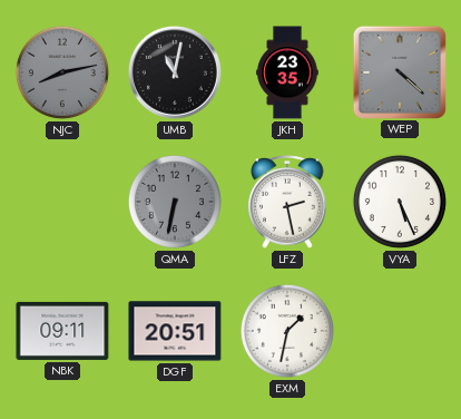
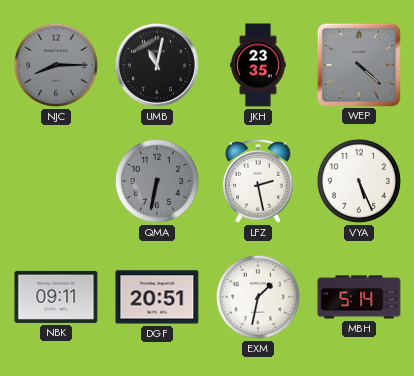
NJC: 8:13 -> 8:15 (56, 65)
MBH: none -> 5:14 (359, 297)
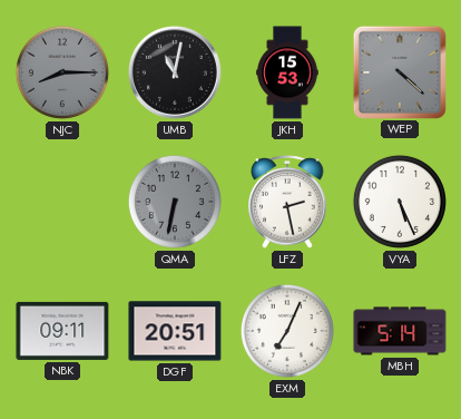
JKH: 23:35 -> 15:53 (287, 72)
EXM: 1:32 -> 7:04 (287, 331)
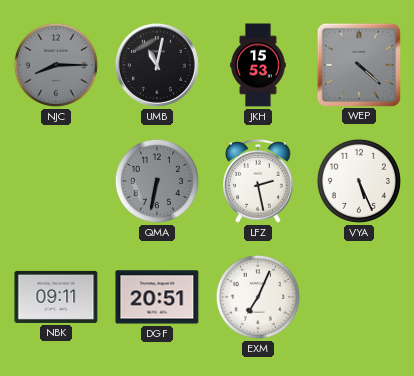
MBH: 5:14 -> none (400, 331)
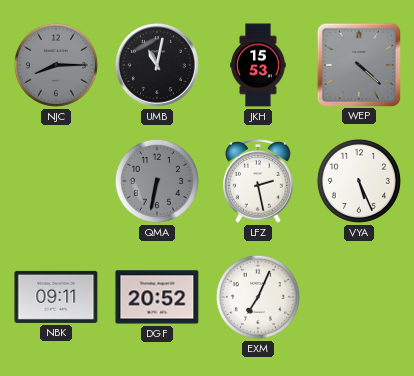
DGF: 20:51 -> 20:52 (157, 297)
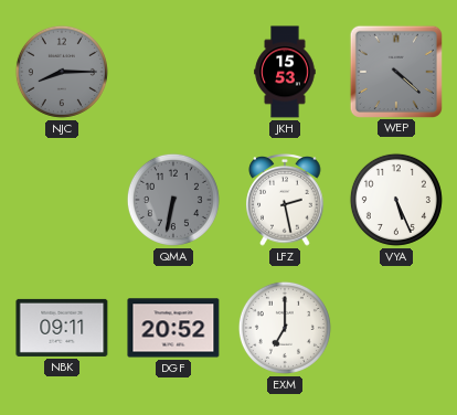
UMB: 11:02 -> none (157, 65)
EXM: 7:04 -> 7:00 (285, 328)
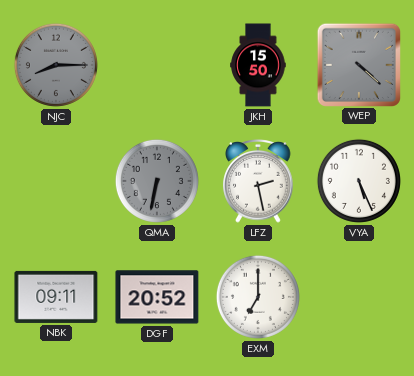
JKH: 15:53 -> 15:50 (258, 65)
